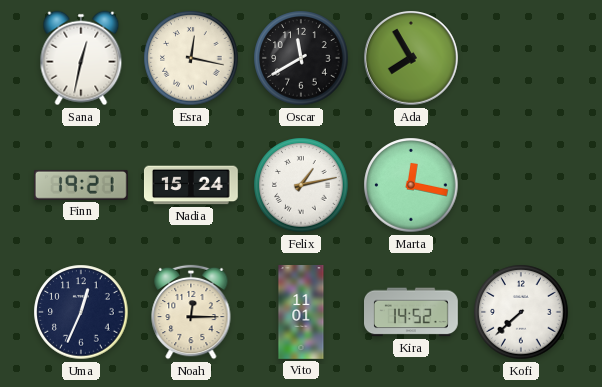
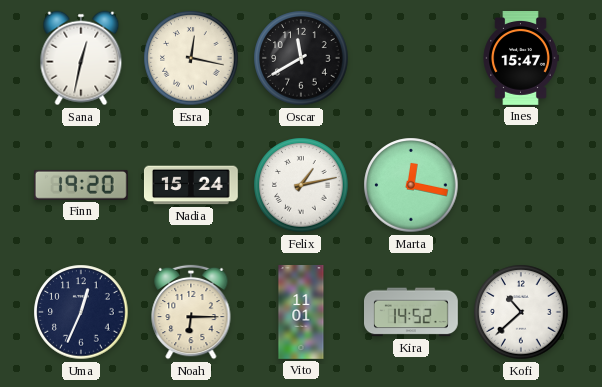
Ada: 7:55 -> none (412, 59)
Ines: none -> 15:47 (521, 59)
Finn: 19:21 -> 19:20 (81, 185)
Noah: 12:15 -> 6:15 (191, 312)
Kofi: 7:38 -> 10:38 (521, 312)
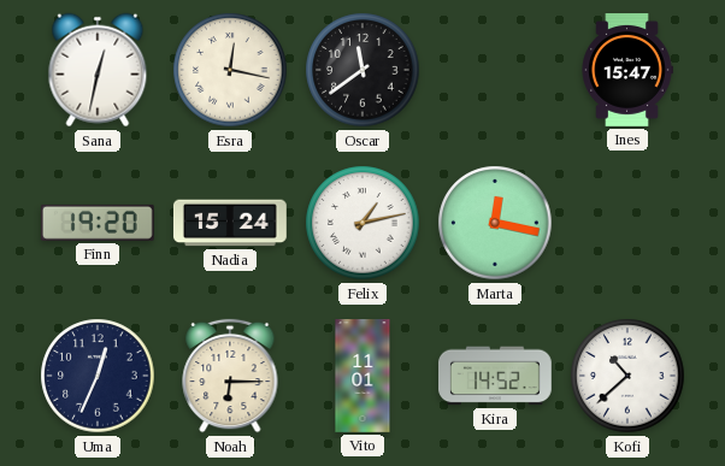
Oscar: 11:40 -> 11:39 (362, 70)
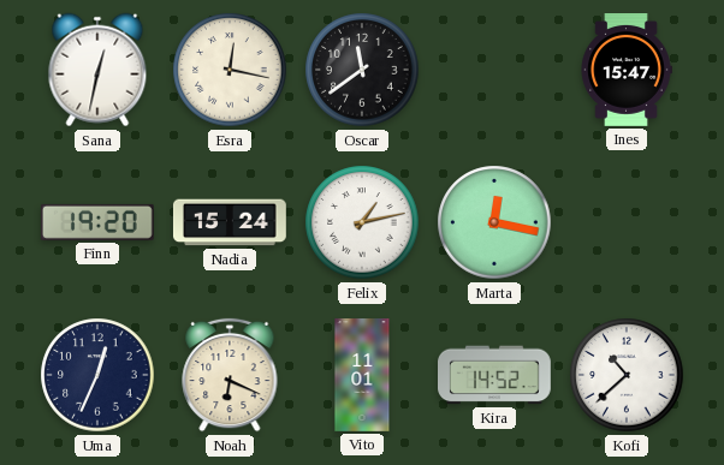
Noah: 6:15 -> 6:19 (230, 375)
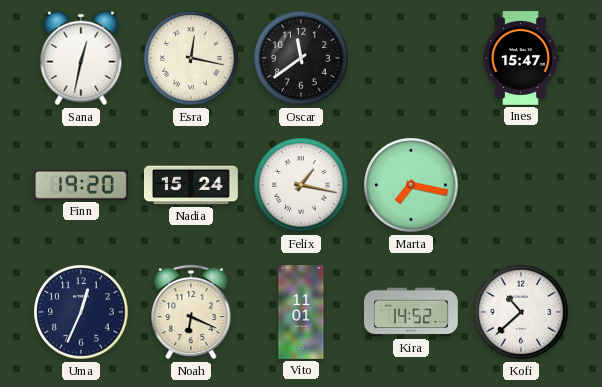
Felix: 1:13 -> 1:17 (301, 185)
Marta: 12:17 -> 7:17 (411, 185)
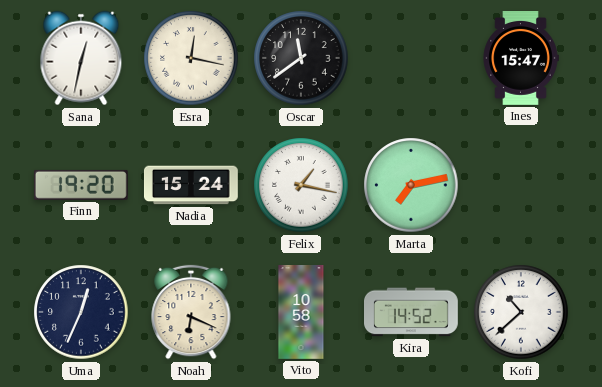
Marta: 7:17 -> 7:13 (411, 185)
Vito: 11:01 -> 10:58 (301, 313)
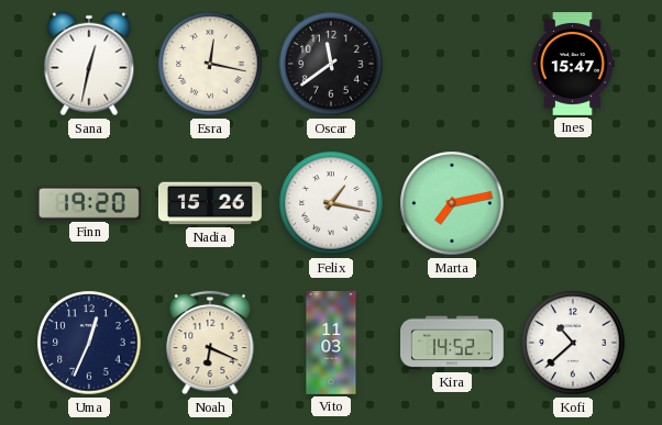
Nadia: 15:24 -> 15:26 (210, 203)
Vito: 10:58 -> 11:03 (331, 344)
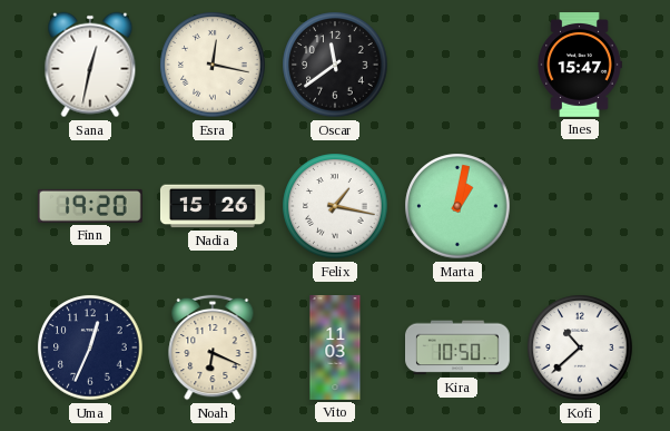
Marta: 7:13 -> 1:02 (457, 206)
Kira: 14:52 -> 10:50 (459, 347)
